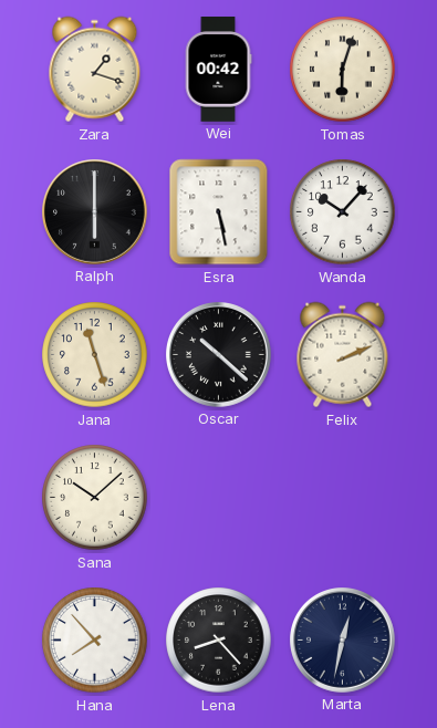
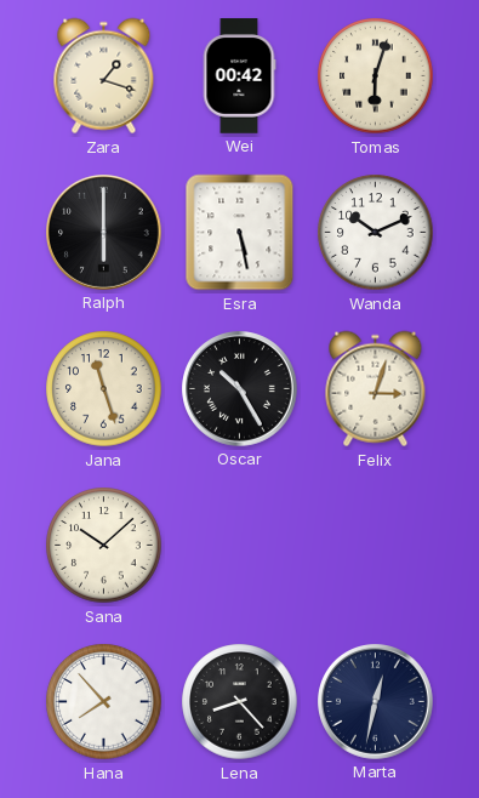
Wanda: 10:07 -> 10:11 (376, 233)
Oscar: 10:22 -> 10:25 (240, 389)
Felix: 2:11 -> 3:03 (376, 389)
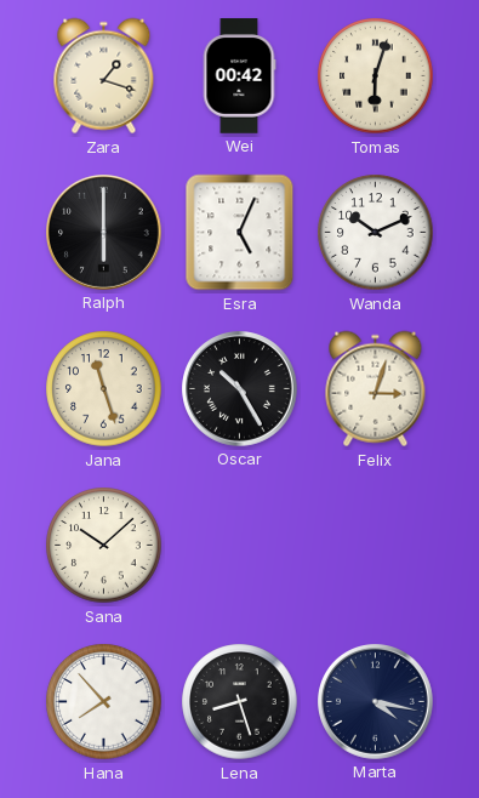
Esra: 5:28 -> 5:04 (240, 233)
Lena: 8:23 -> 8:27 (240, 702)
Marta: 12:32 -> 4:17 (376, 702)
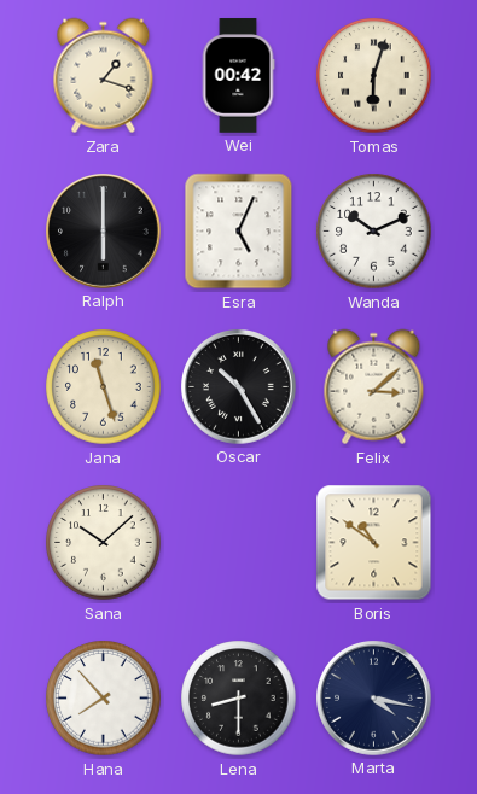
Felix: 3:03 -> 3:08 (374, 387)
Boris: none -> 10:51 (374, 543)
Lena: 8:27 -> 8:30 (239, 699)
